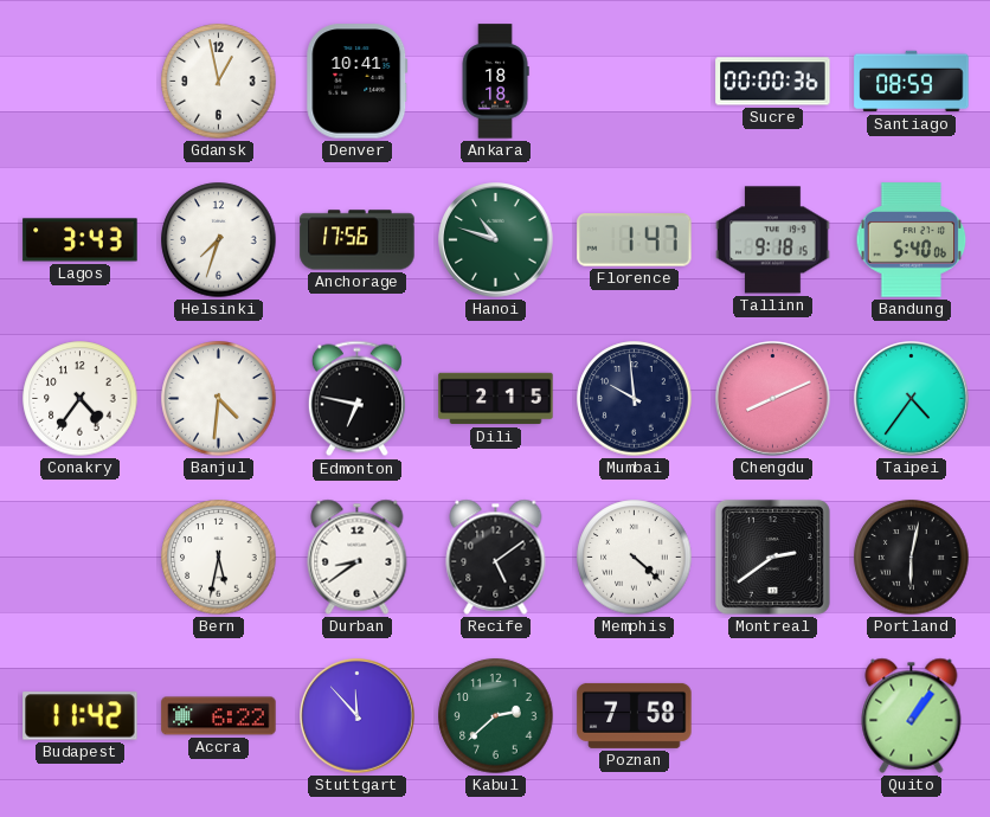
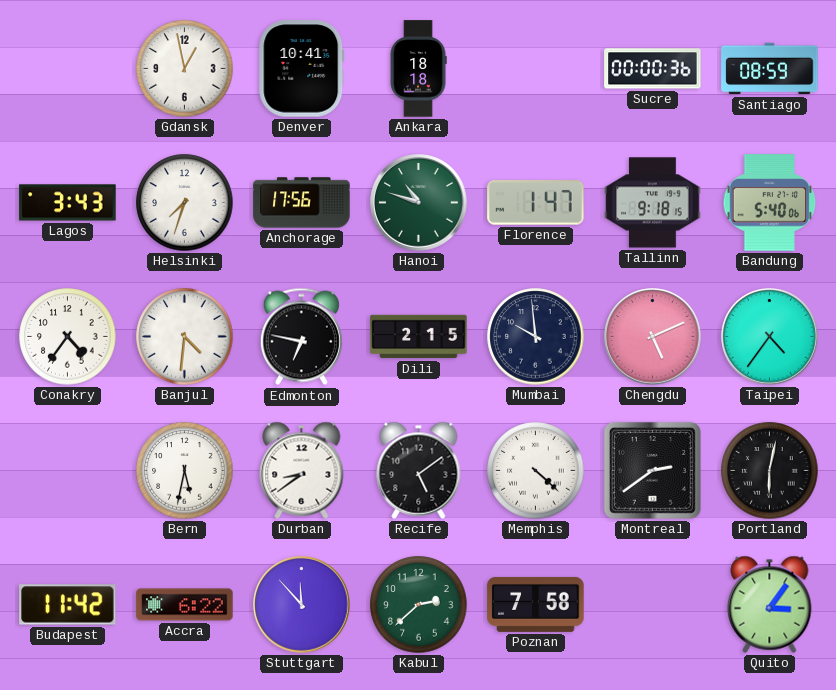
Chengdu: 8:11 -> 5:11 (653, 337)
Quito: 1:06 -> 3:06 (770, 604)
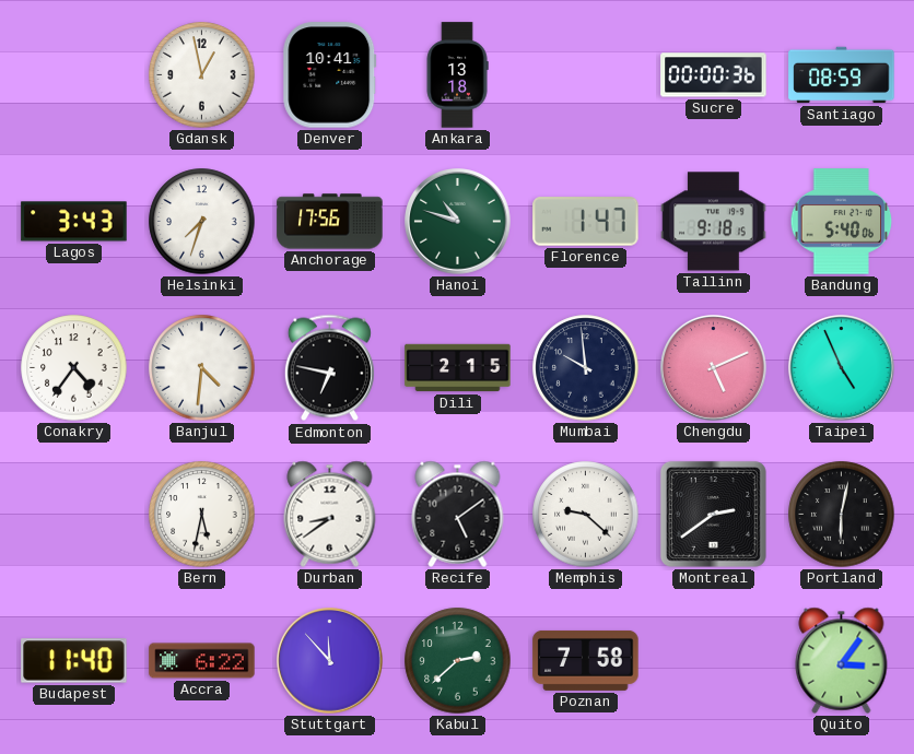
Ankara: 18:18 -> 13:18 (457, 75)
Taipei: 4:36 -> 4:56 (842, 368)
Memphis: 4:22 -> 9:22 (586, 515)
Budapest: 11:42 -> 11:40 (74, 661)
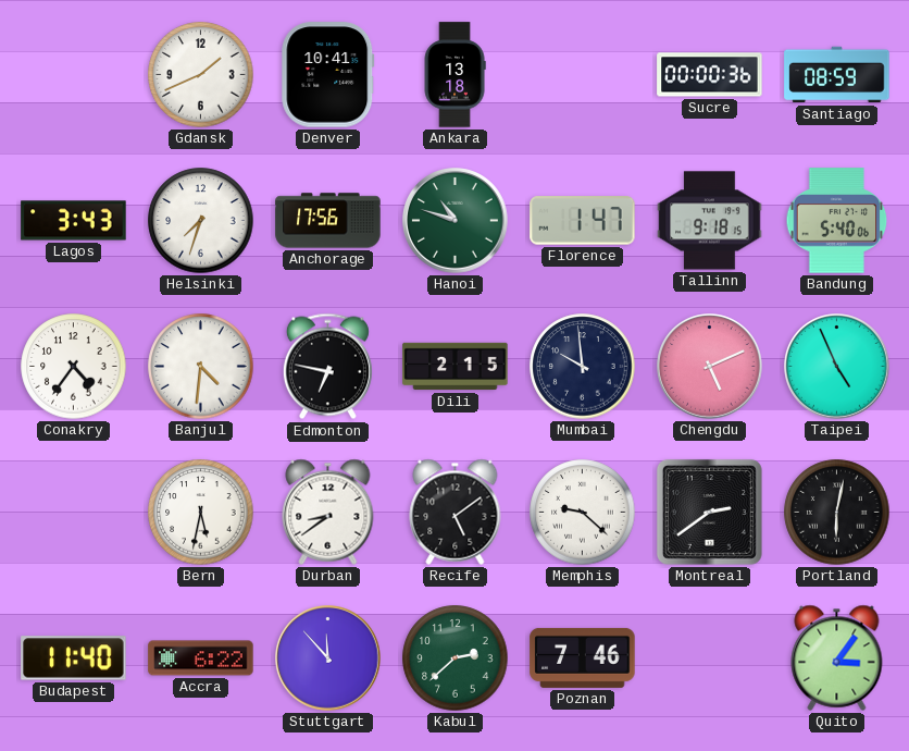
Gdansk: 12:58 -> 1:41 (201, 75)
Poznan: 7:58 -> 7:46 (583, 657)
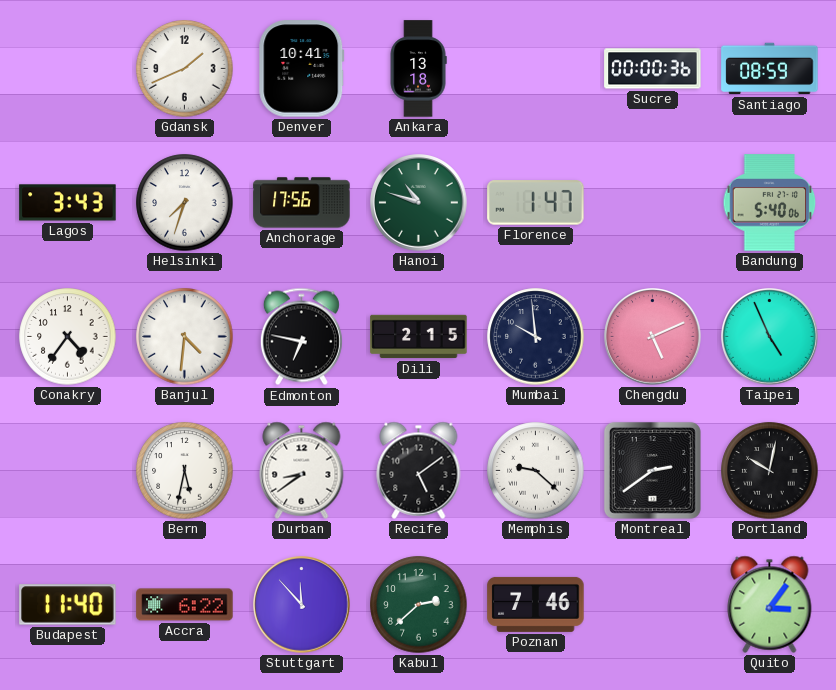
Tallinn: 9:18 -> none (710, 221)
Portland: 6:02 -> 10:02 (770, 471)
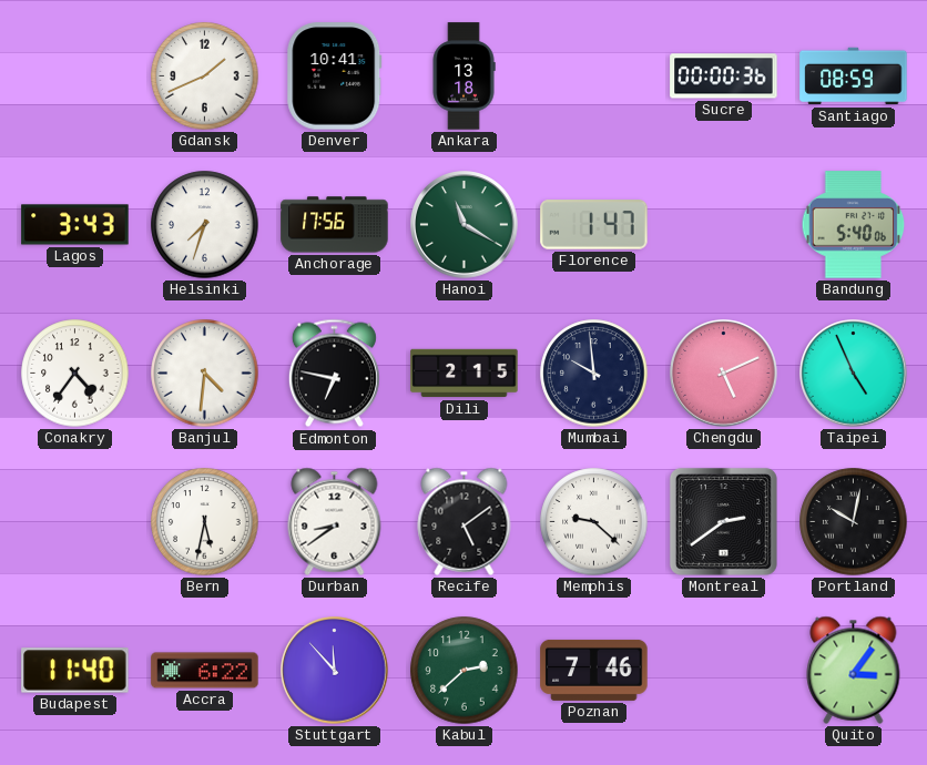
Hanoi: 10:48 -> 11:20 (465, 225)
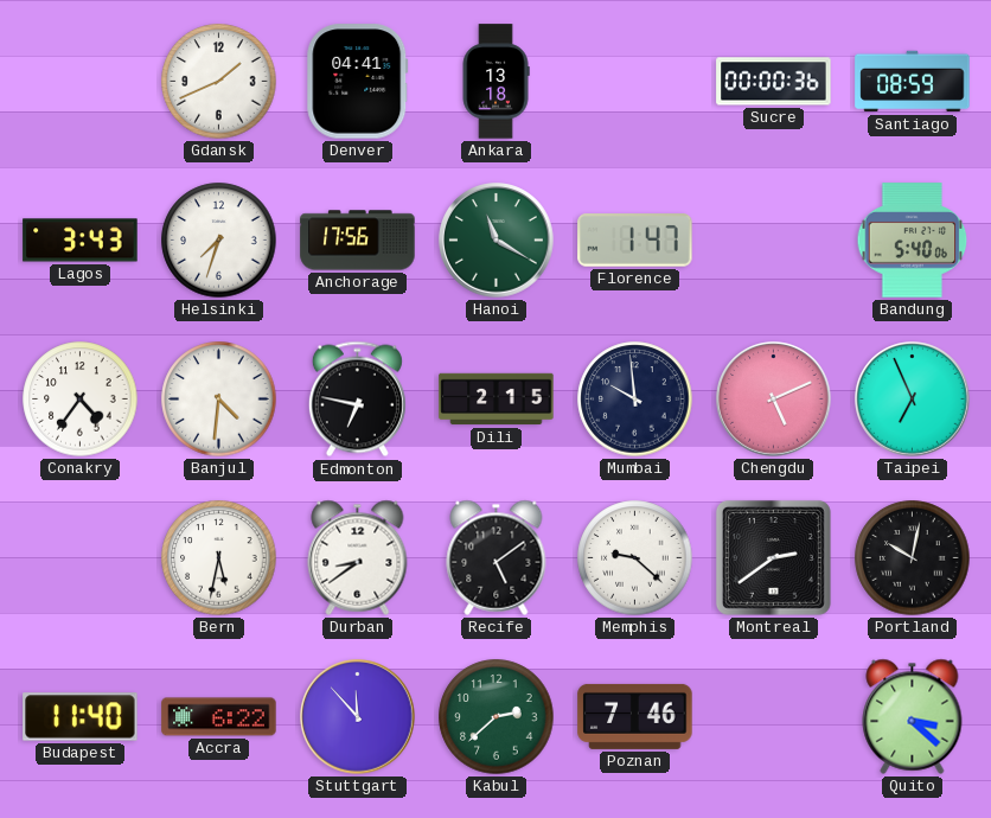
Denver: 10:41 -> 04:41 (358, 82)
Taipei: 4:56 -> 6:56 (913, 400)
Quito: 3:06 -> 3:22 (913, 716)
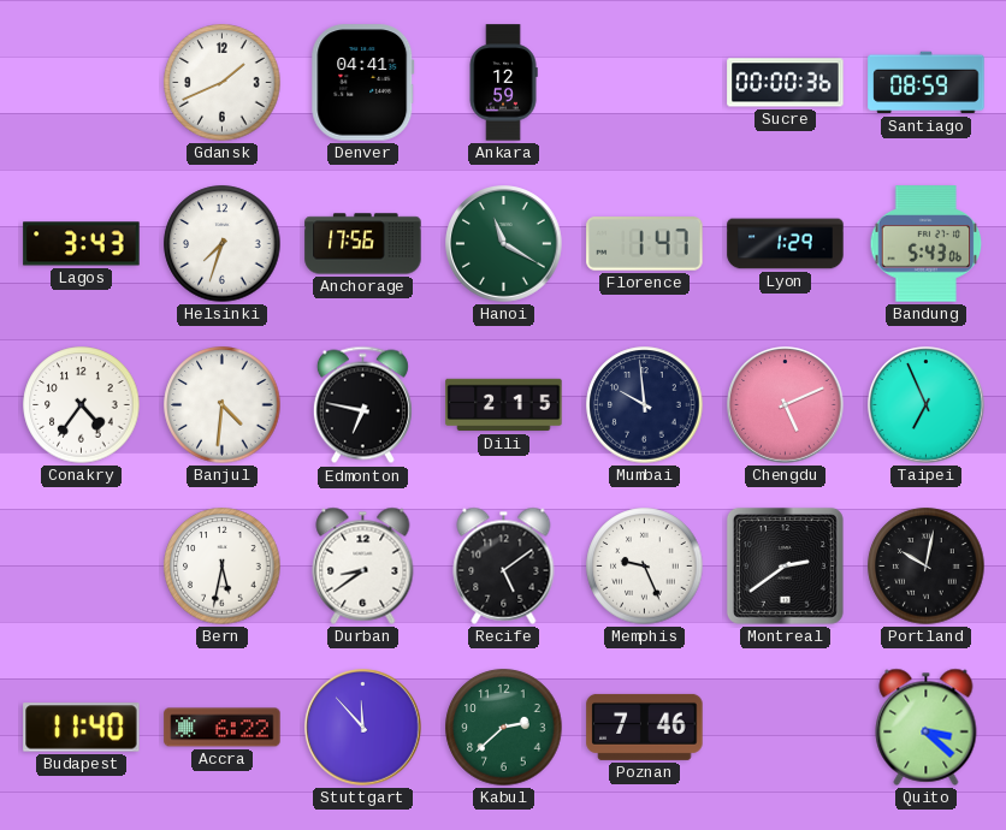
Ankara: 13:18 -> 12:59 (503, 83)
Lyon: none -> 1:29 (786, 244)
Bandung: 5:40 -> 5:43 (927, 244)
Memphis: 9:22 -> 9:26 (645, 567)
